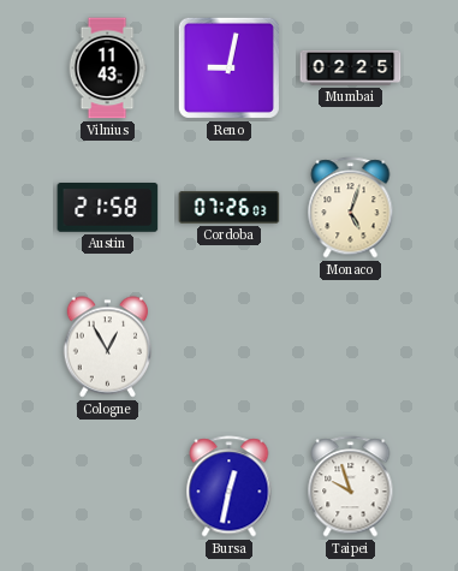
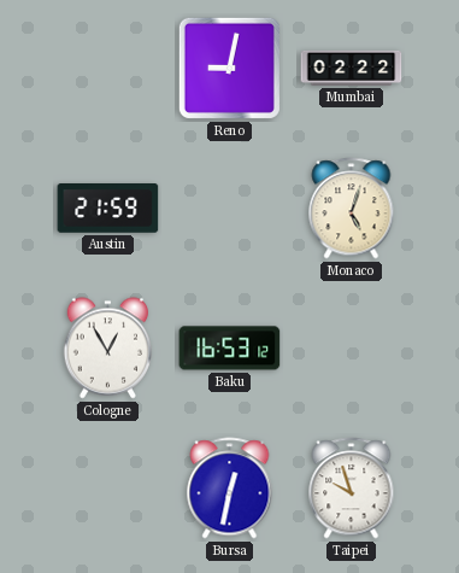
Vilnius: 11:43 -> none (107, 69)
Mumbai: 02:25 -> 02:22 (352, 68)
Austin: 21:58 -> 21:59 (108, 209)
Cordoba: 07:26 -> none (230, 208)
Baku: none -> 16:53 (230, 349)
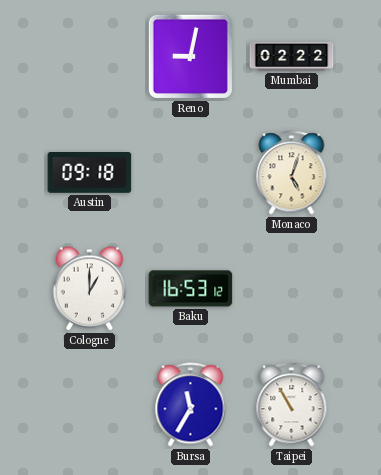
Austin: 21:59 -> 09:18 (90, 173)
Cologne: 12:55 -> 1:00 (90, 289)
Bursa: 12:32 -> 11:35 (191, 405)
Taipei: 9:57 -> 10:55 (292, 405)
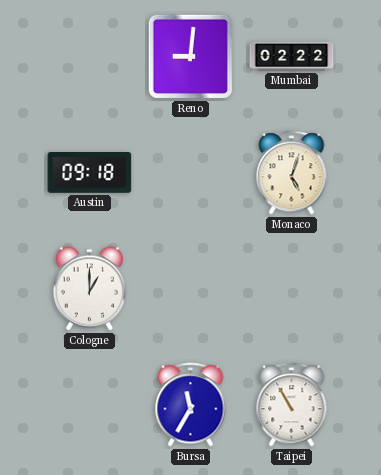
Reno: 9:02 -> 9:01 (190, 56)
Baku: 16:53 -> none (191, 289)
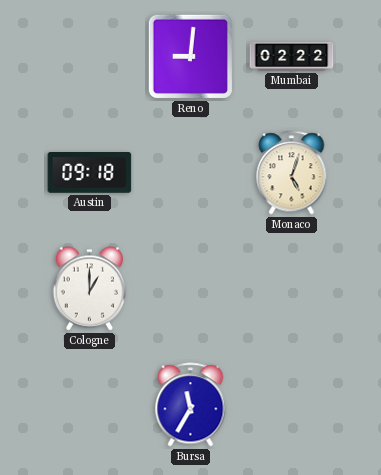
Taipei: 10:55 -> none (292, 405)
